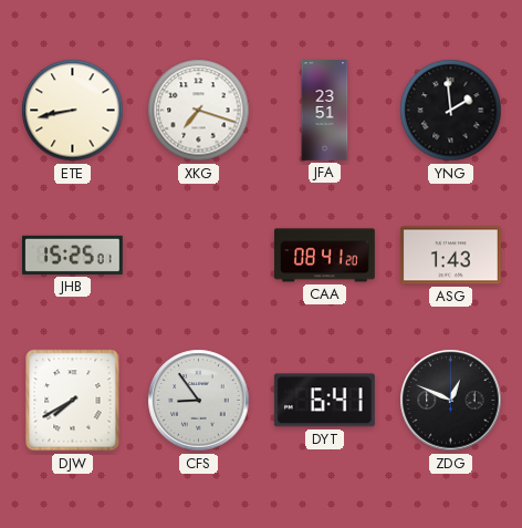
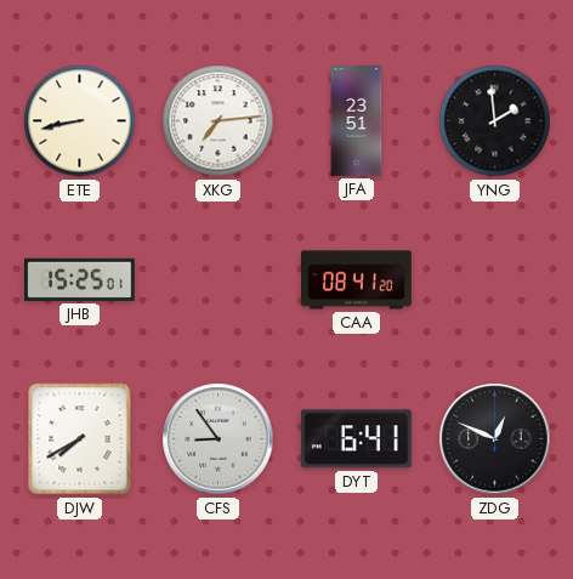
XKG: 7:18 -> 7:14 (219, 121)
ASG: 1:43 -> none (451, 256)
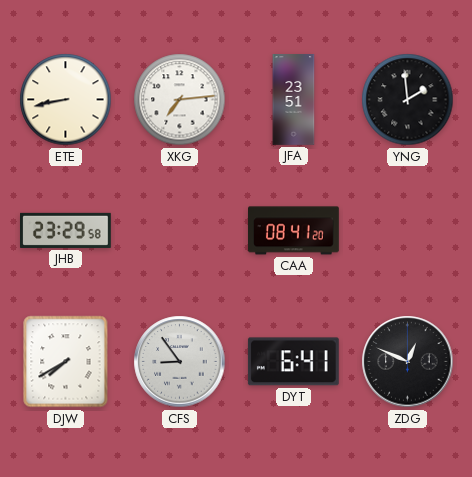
JHB: 15:25 -> 23:29 (66, 230)
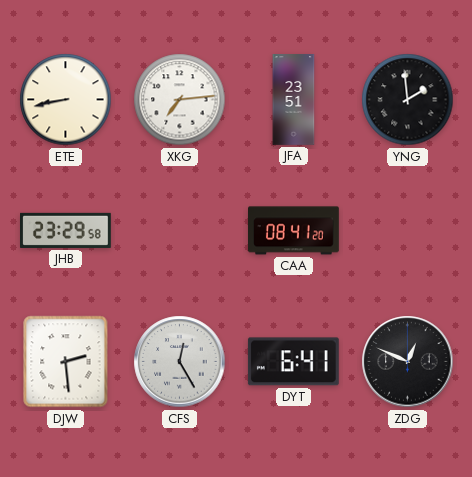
DJW: 7:40 -> 2:29 (66, 362)
CFS: 8:54 -> 12:25 (180, 362)
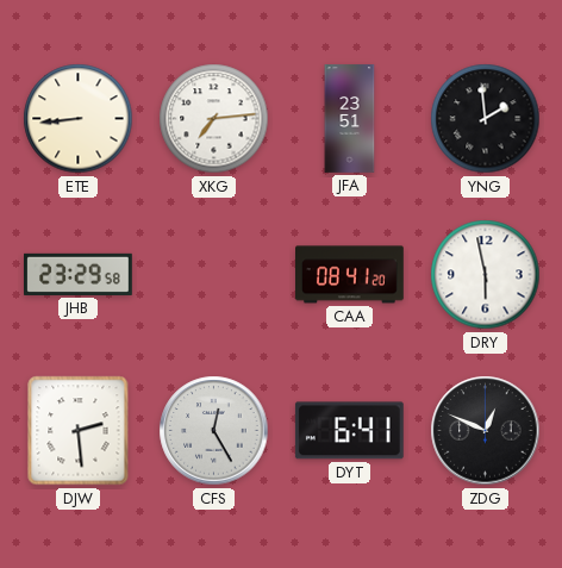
ETE: 8:43 -> 8:44 (79, 119)
DRY: none -> 5:58 (486, 275)
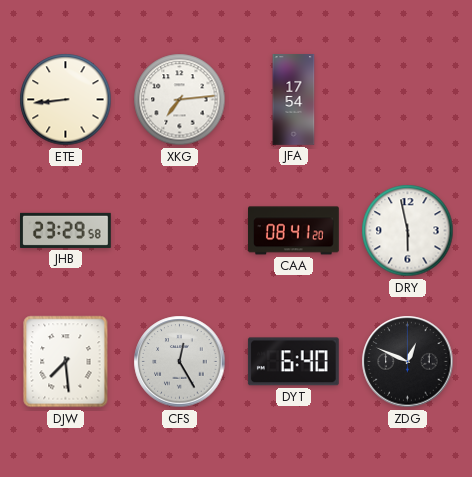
JFA: 23:51 -> 17:54 (294, 100)
YNG: 1:59 -> none (486, 119)
DJW: 2:29 -> 7:29 (66, 362)
DYT: 6:41 -> 6:40 (293, 362)
